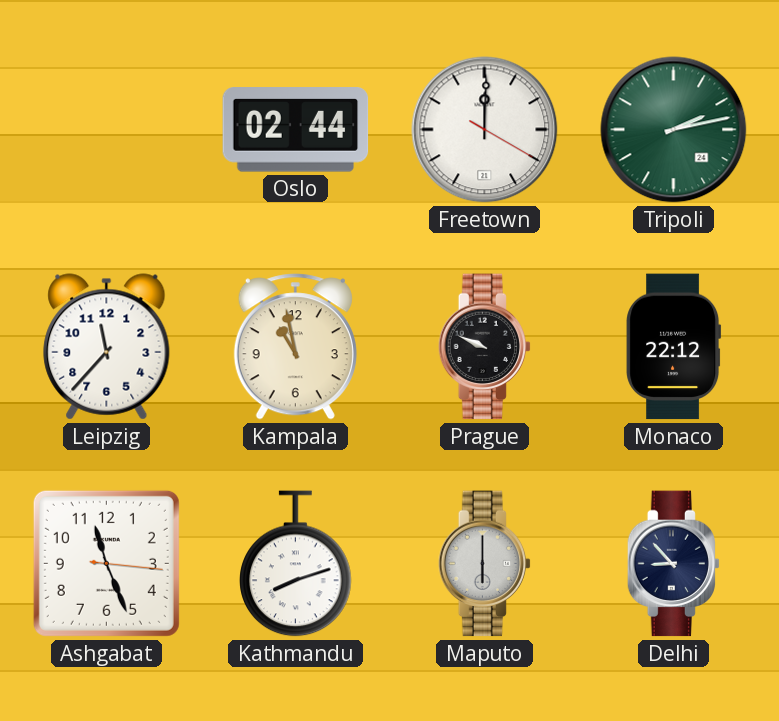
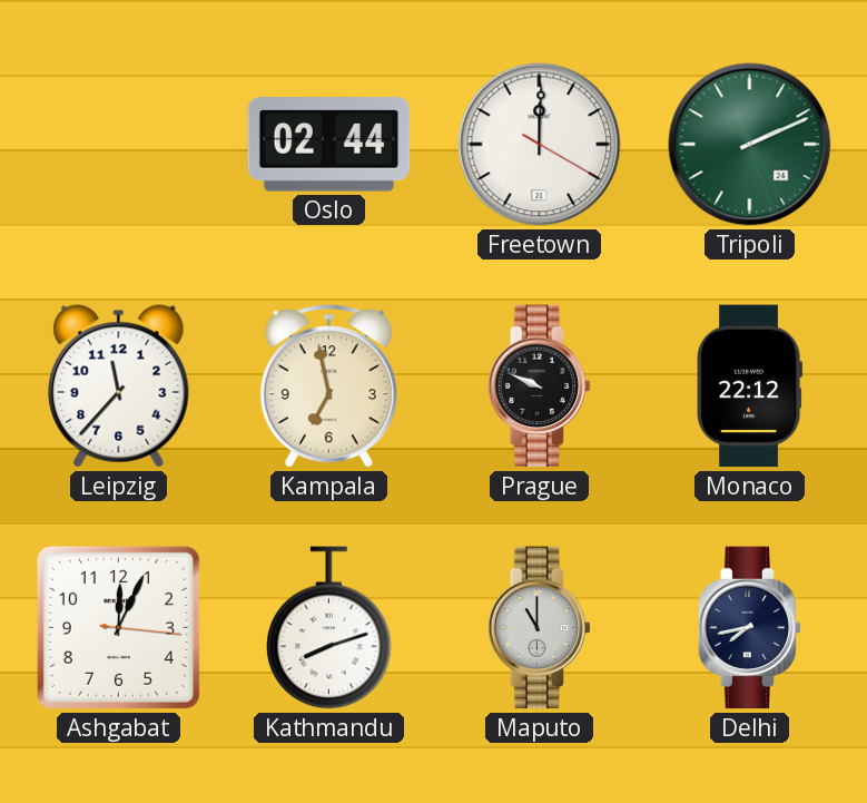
Tripoli: 2:13 -> 2:11 (750, 145)
Kampala: 10:58 -> 6:58 (328, 386)
Ashgabat: 11:26 -> 12:04 (118, 627)
Maputo: 6:00 -> 11:00 (540, 628)
Delhi: 8:53 -> 7:43 (750, 628)
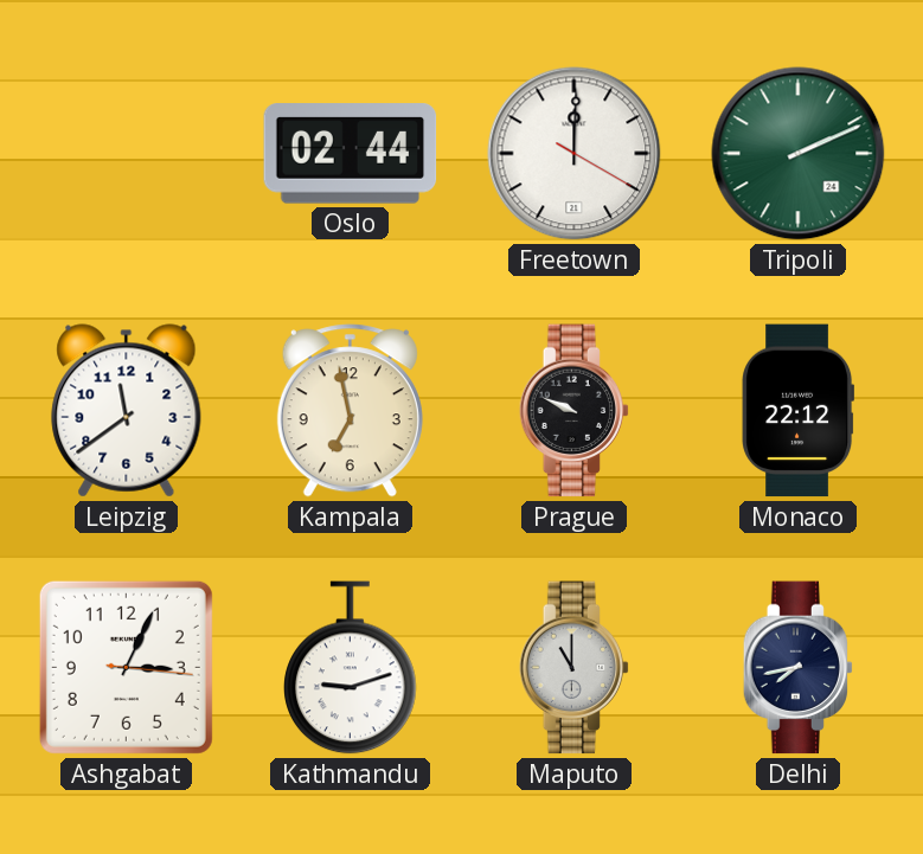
Leipzig: 11:37 -> 11:39 (127, 411)
Ashgabat: 12:04 -> 3:04 (126, 667)
Kathmandu: 8:12 -> 9:12 (351, 668)
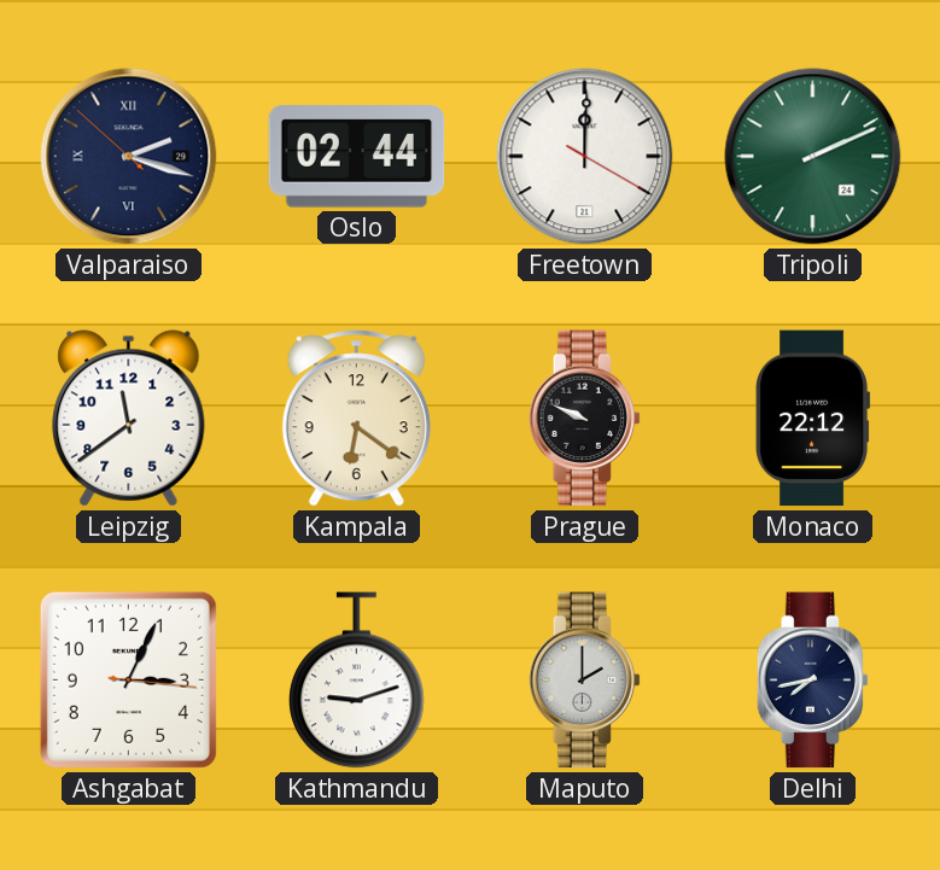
Valparaiso: none -> 2:17 (129, 157)
Kampala: 6:58 -> 6:21 (356, 419)
Maputo: 11:00 -> 2:00 (585, 681)
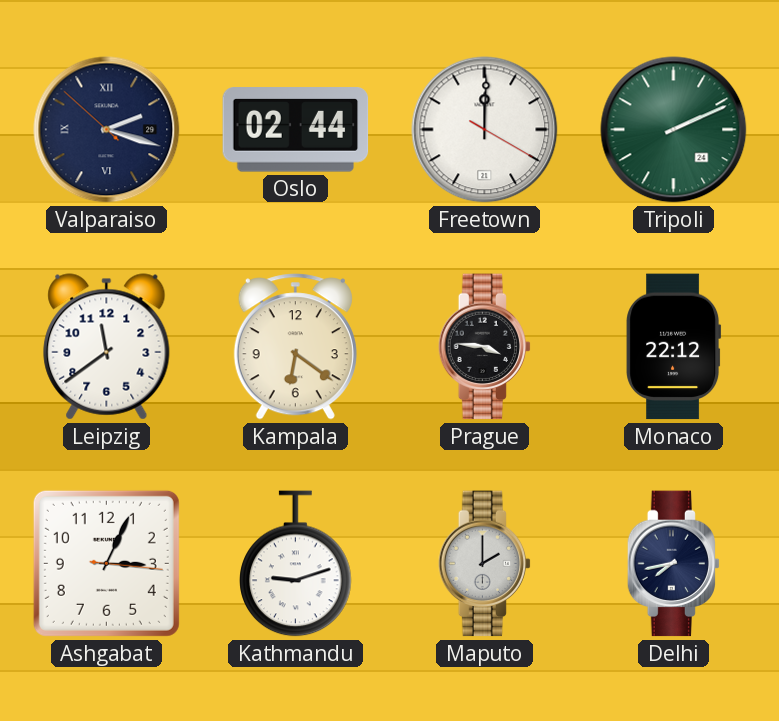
Prague: 9:49 -> 3:46 (485, 347)
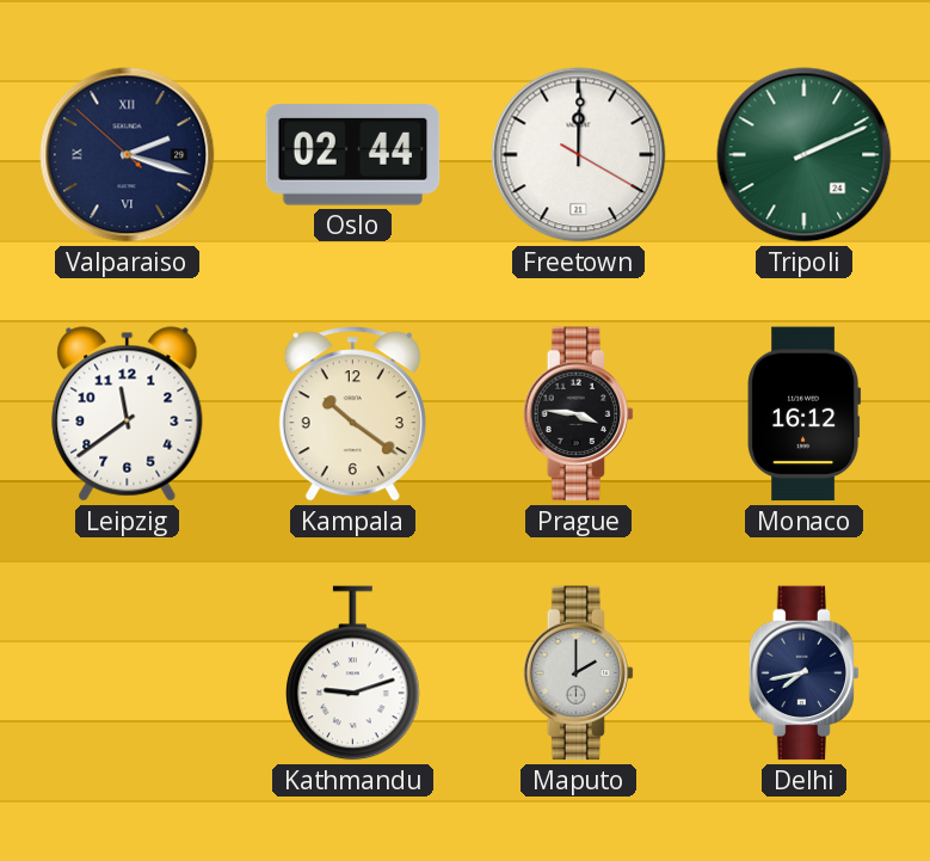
Kampala: 6:21 -> 10:21 (352, 414)
Monaco: 22:12 -> 16:12 (805, 414)
Ashgabat: 3:04 -> none (106, 563)
